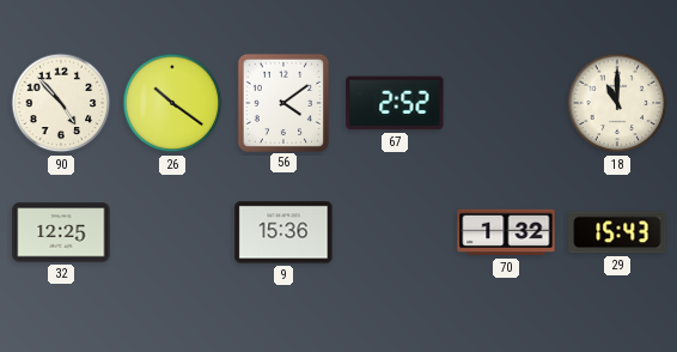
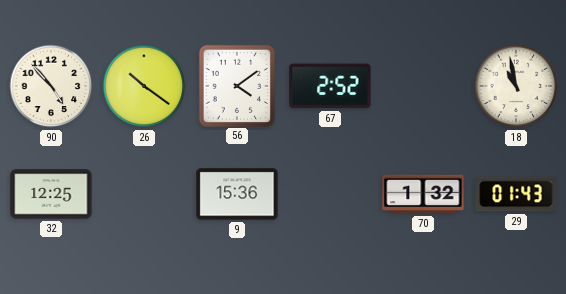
18: 11:00 -> 10:58 (516, 86)
29: 15:43 -> 01:43 (516, 194)
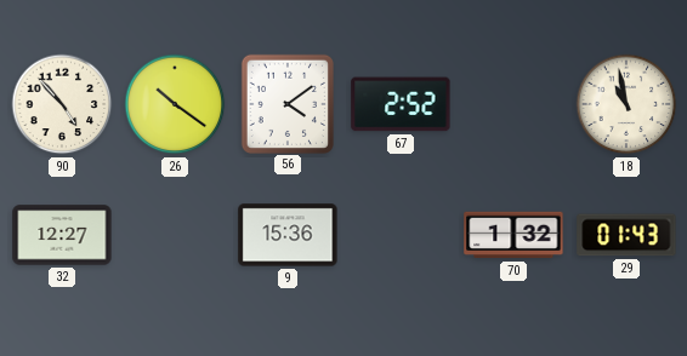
32: 12:25 -> 12:27 (62, 235)
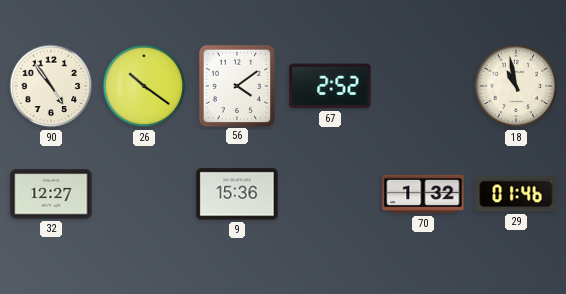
90: 4:53 -> 4:54 (51, 86)
29: 01:43 -> 01:46 (516, 194)
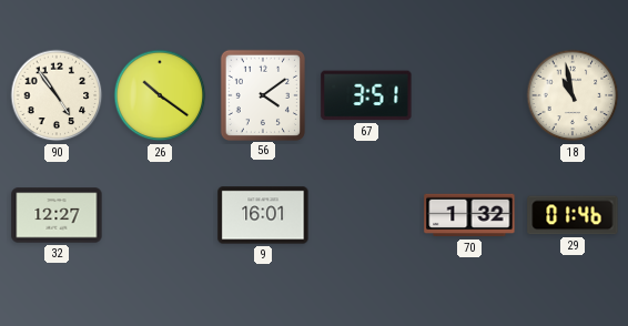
67: 2:52 -> 3:51 (366, 95)
9: 15:36 -> 16:01 (263, 215)
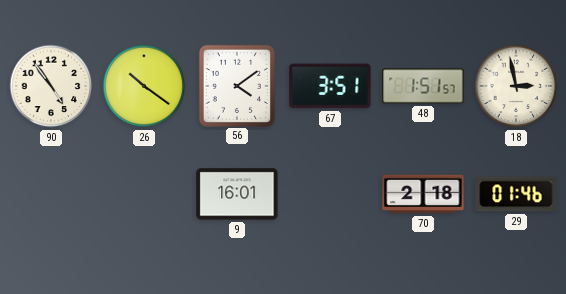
48: none -> 1:51 (423, 86)
18: 10:58 -> 2:58 (516, 86)
32: 12:27 -> none (57, 215)
70: 1:32 -> 2:18 (423, 194)
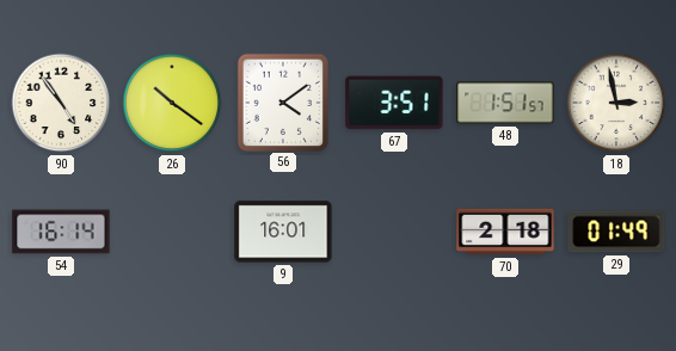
54: none -> 16:14 (61, 232)
29: 01:46 -> 01:49 (616, 232)
